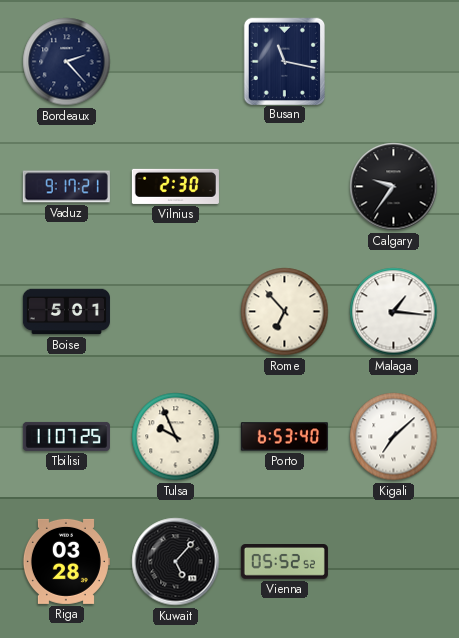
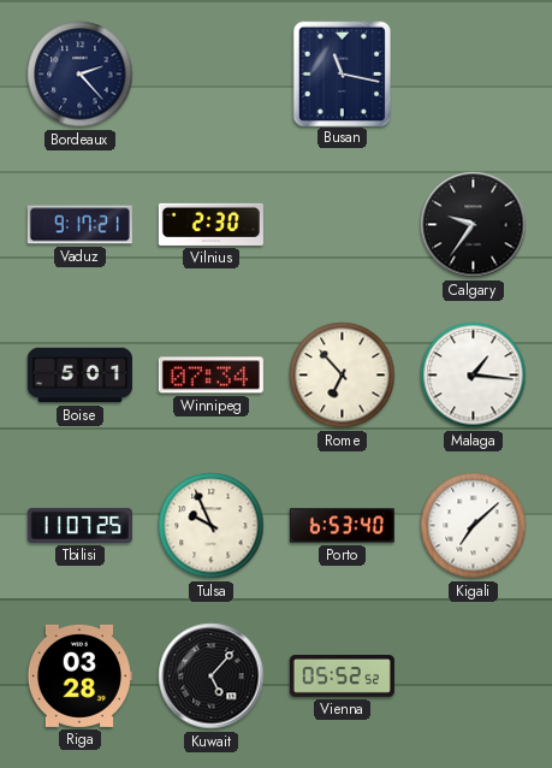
Winnipeg: none -> 07:34 (210, 376)
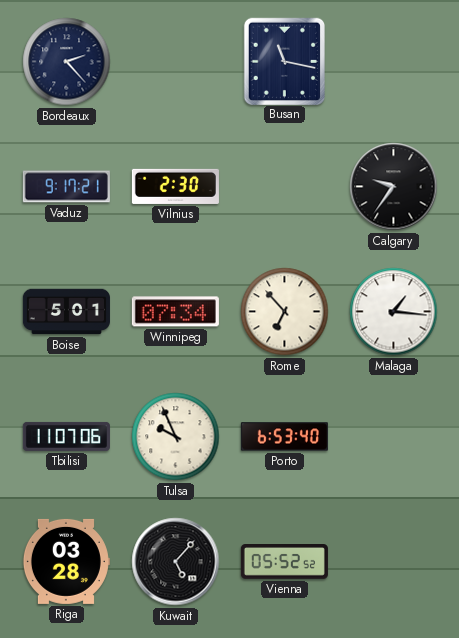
Tbilisi: 11:07:25 -> 11:07:06 (66, 436)
Kigali: 7:08 -> none (474, 526)
